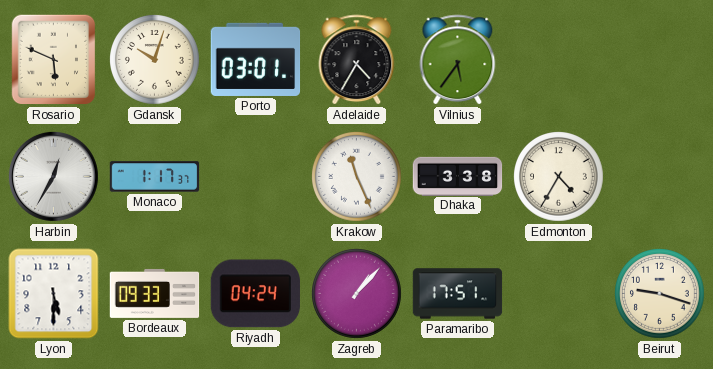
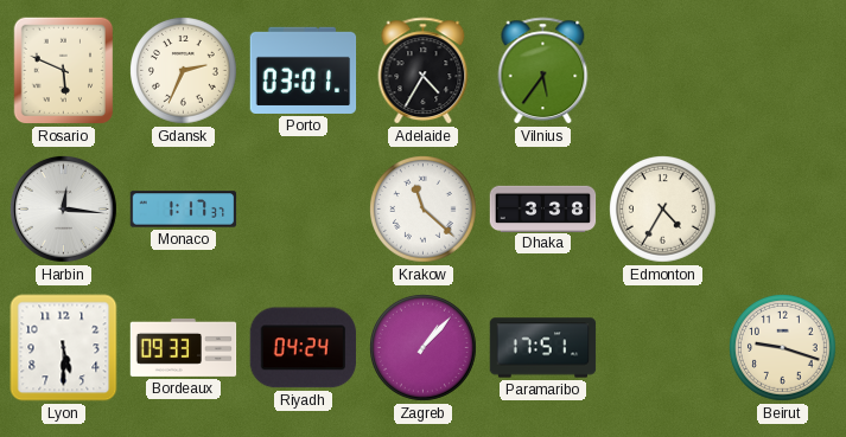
Gdansk: 10:03 -> 2:34 (184, 71)
Harbin: 12:35 -> 12:16 (64, 210)
Krakow: 11:26 -> 11:22 (424, 210)
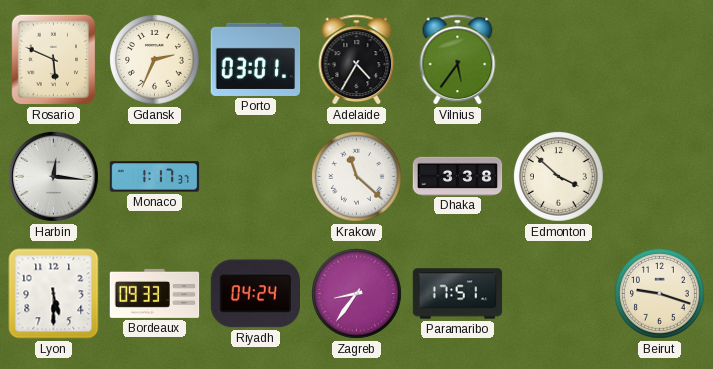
Edmonton: 4:35 -> 3:52 (559, 177)
Zagreb: 1:07 -> 8:36 (357, 294)
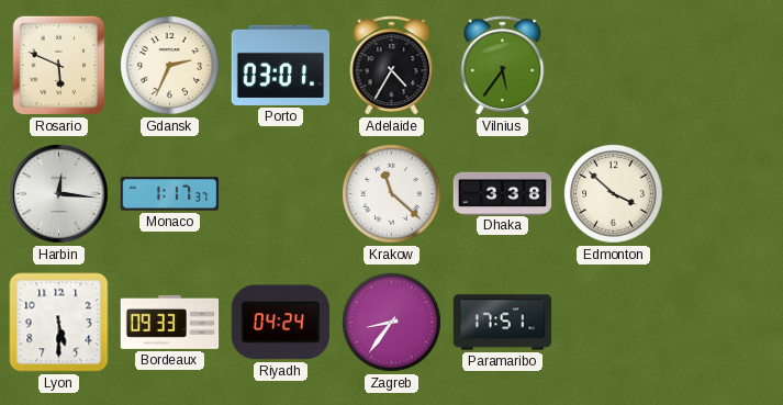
Beirut: 9:18 -> none (660, 294)
